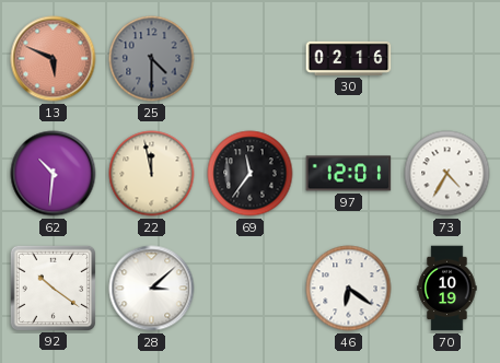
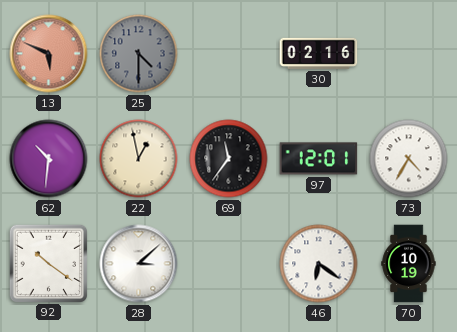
22: 11:58 -> 12:58 (139, 159)
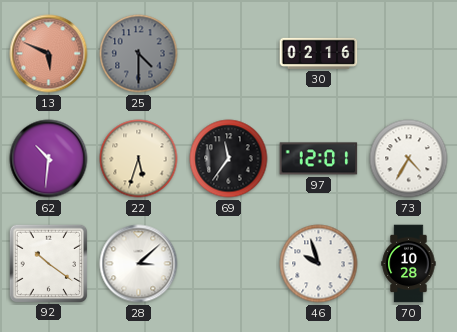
22: 12:58 -> 5:33 (139, 159)
46: 6:21 -> 9:57 (319, 264)
70: 10:19 -> 10:28 (409, 264)
